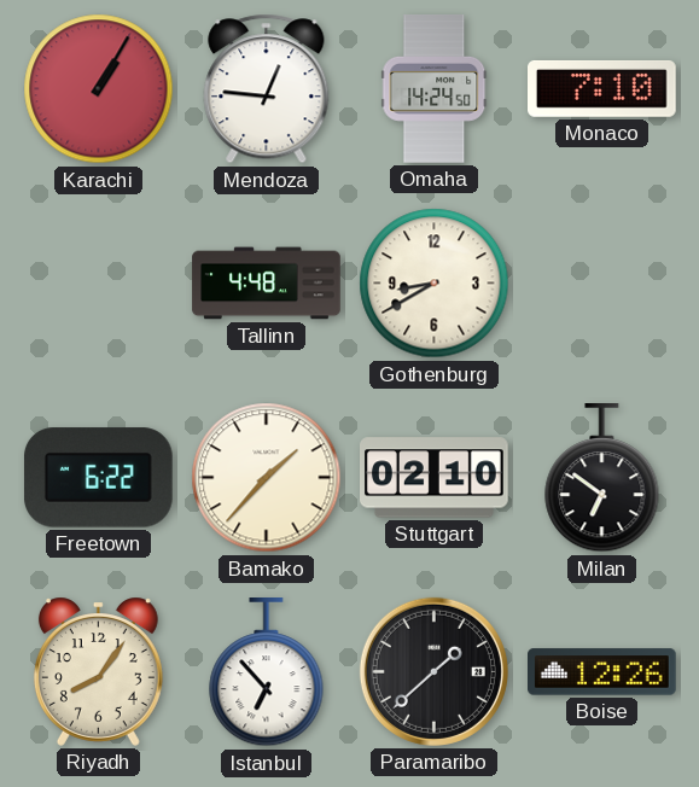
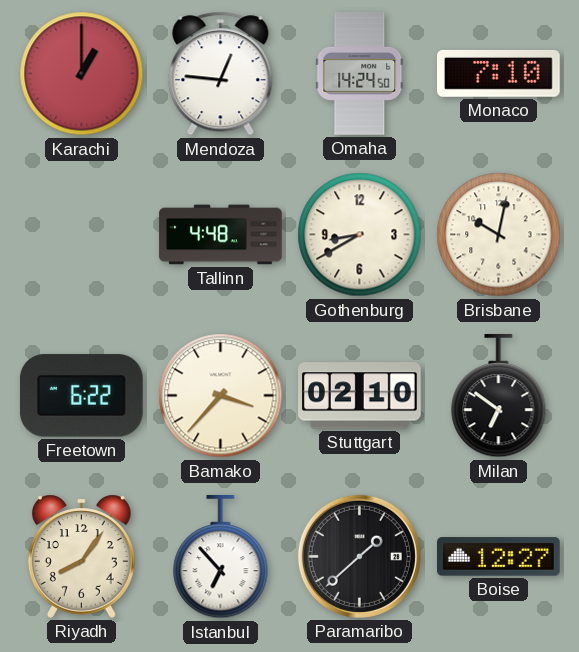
Karachi: 1:05 -> 1:00 (82, 74)
Brisbane: none -> 10:02 (499, 235)
Bamako: 1:37 -> 3:37 (221, 396)
Boise: 12:26 -> 12:27 (499, 557)
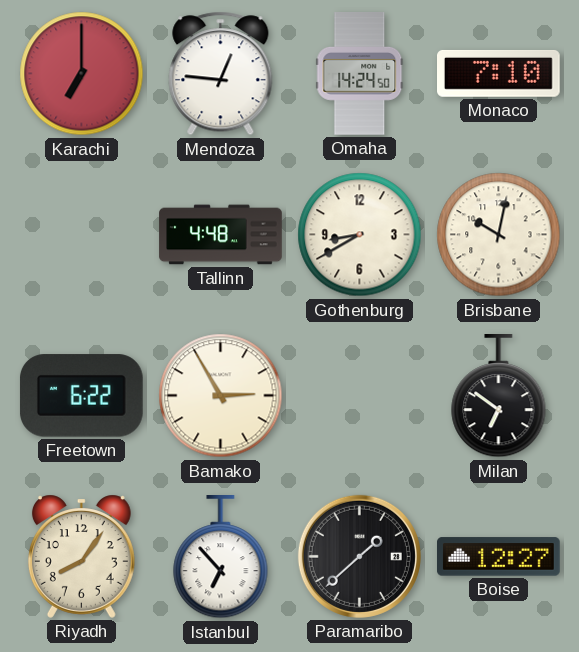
Karachi: 1:00 -> 7:00 (82, 74)
Bamako: 3:37 -> 2:55 (221, 396)
Stuttgart: 02:10 -> none (360, 396)
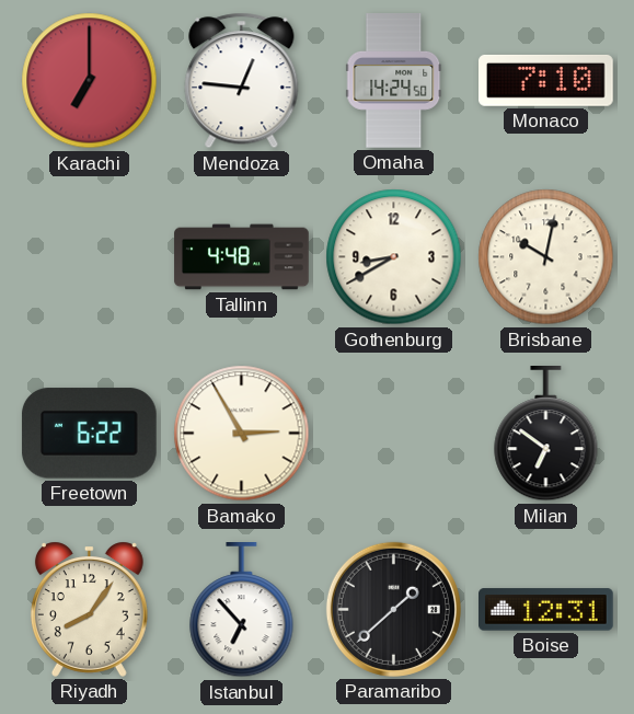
Boise: 12:27 -> 12:31 (546, 610)
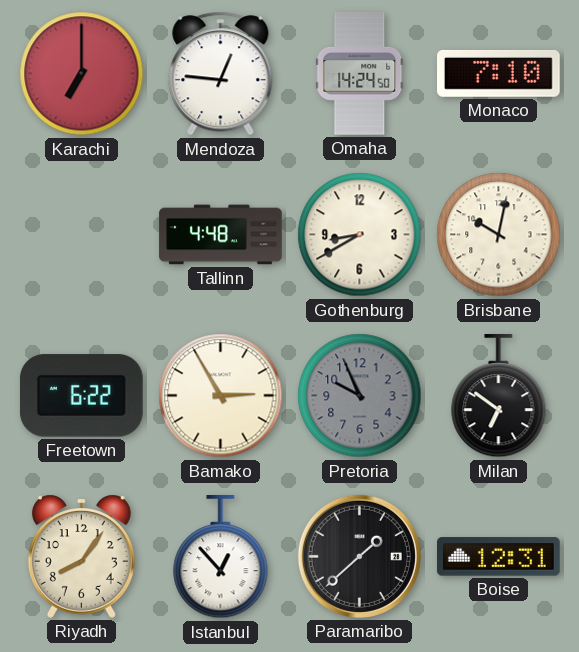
Pretoria: none -> 9:56 (360, 396)
Istanbul: 6:53 -> 12:53 (221, 558)
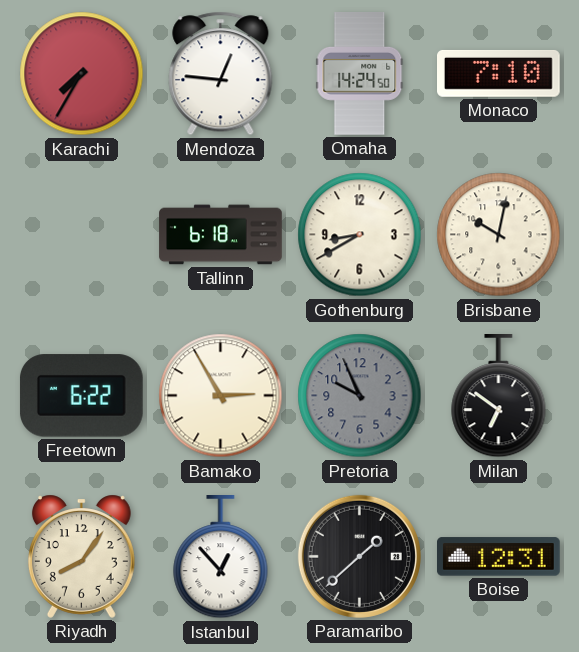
Karachi: 7:00 -> 7:35 (82, 74)
Tallinn: 4:48 -> 6:18 (221, 235)
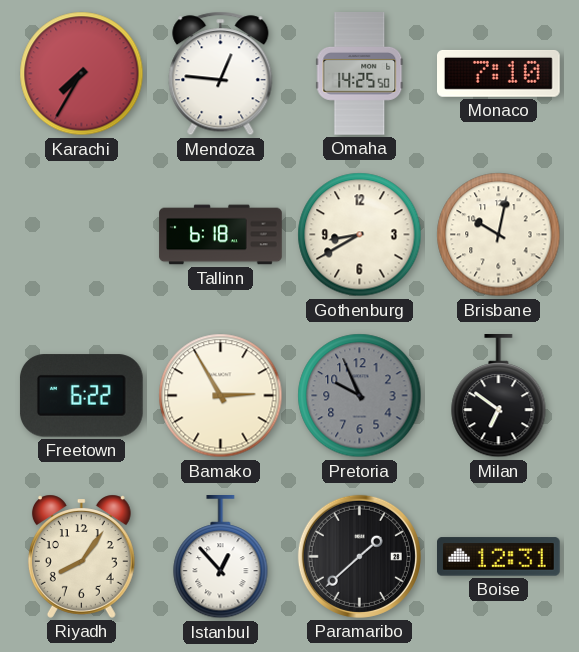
Omaha: 14:24 -> 14:25 (360, 74)
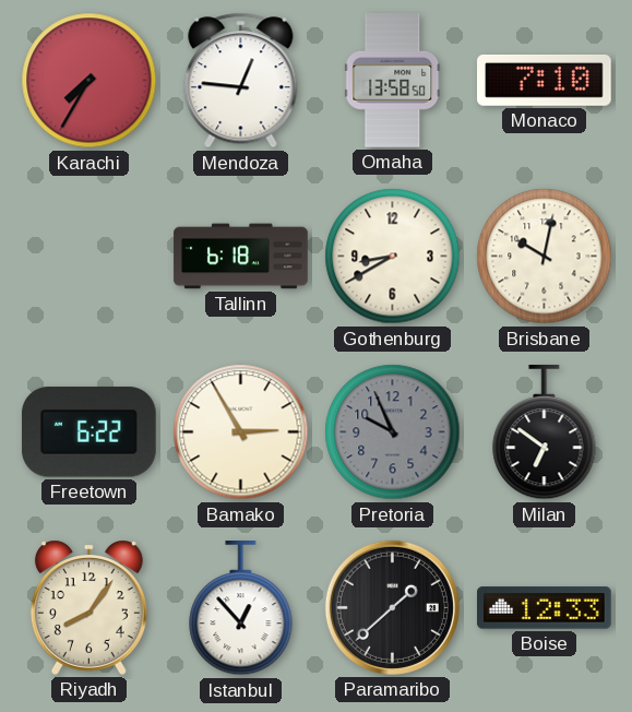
Omaha: 14:25 -> 13:58 (393, 81)
Boise: 12:31 -> 12:33 (545, 608)
